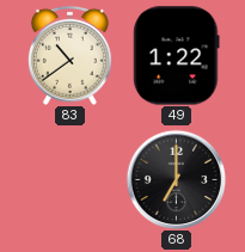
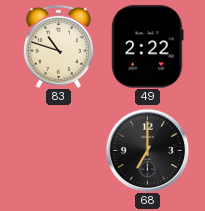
83: 10:39 -> 10:48 (58, 46)
49: 1:22 -> 2:22 (148, 47)
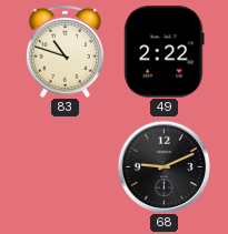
68: 7:00 -> 9:11 (163, 166)
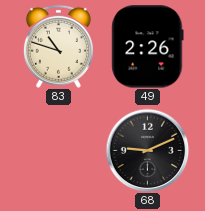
49: 2:22 -> 2:26 (148, 47)
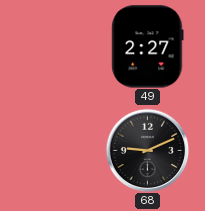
83: 10:48 -> none (58, 46)
49: 2:26 -> 2:27 (148, 47)
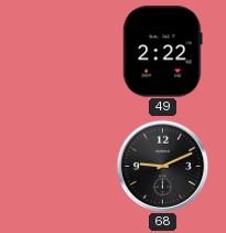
49: 2:27 -> 2:22 (163, 52)
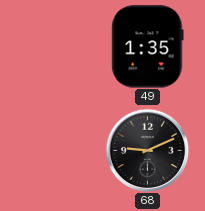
49: 2:22 -> 1:35 (148, 47)
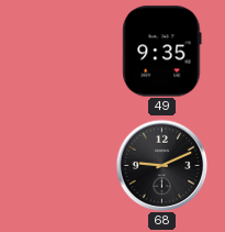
49: 1:35 -> 9:35 (162, 52)
